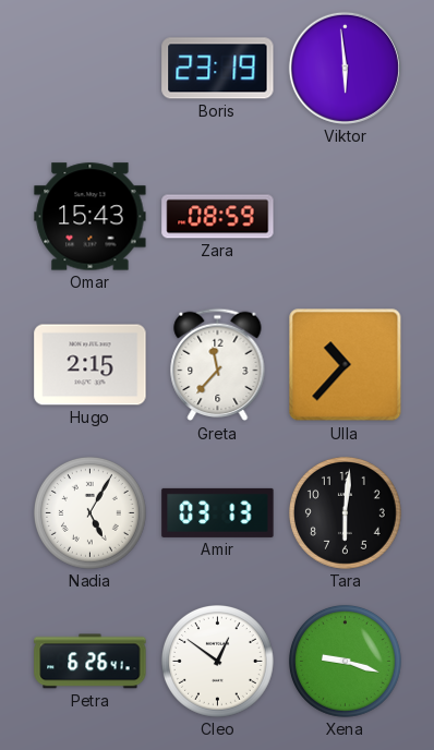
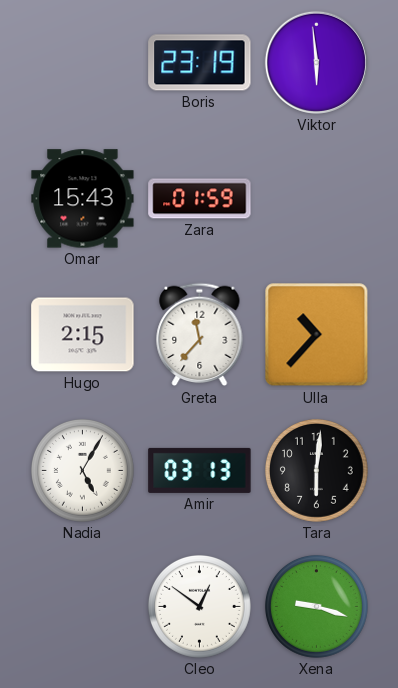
Zara: 08:59 -> 01:59 (200, 199)
Petra: 6:26 -> none (91, 662)
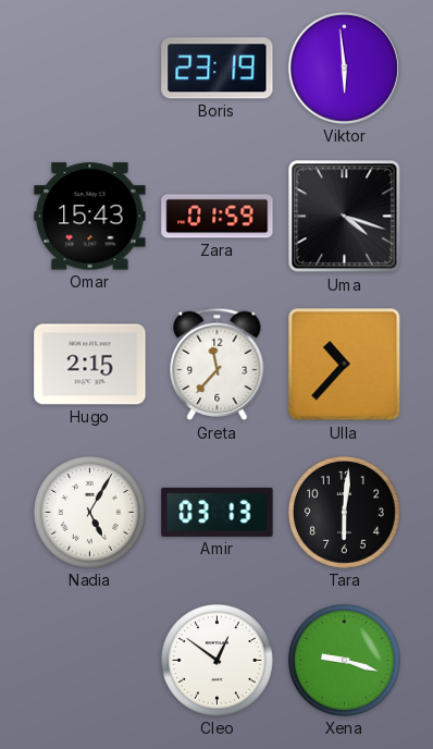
Uma: none -> 4:18 (345, 217)
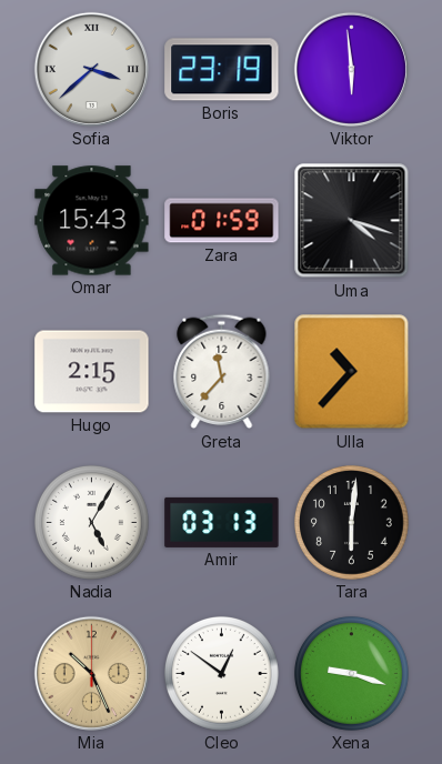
Sofia: none -> 3:38 (91, 69)
Mia: none -> 10:26 (91, 673)
